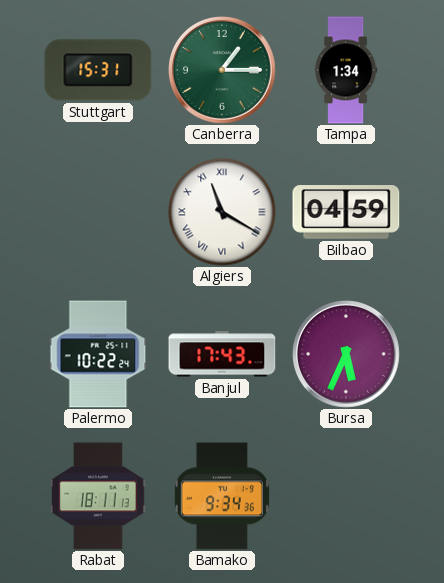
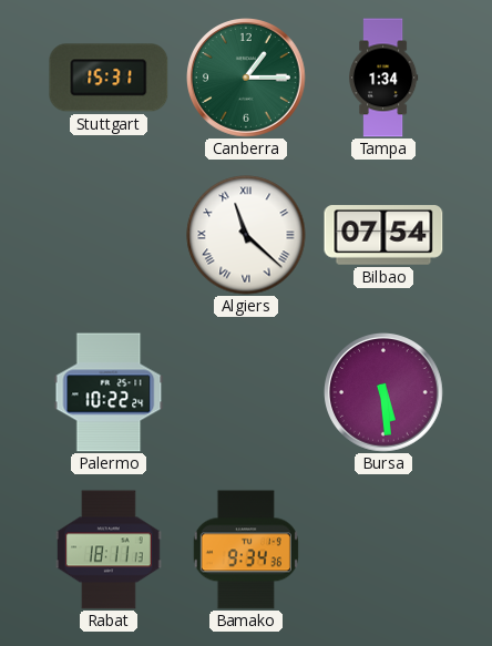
Algiers: 11:20 -> 11:22 (246, 235)
Bilbao: 04:59 -> 07:54 (383, 235)
Banjul: 17:43 -> none (222, 354)
Bursa: 5:34 -> 5:29 (385, 393)
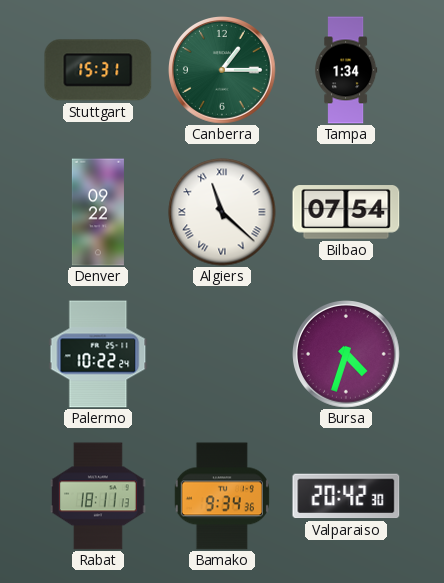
Denver: none -> 09:22 (98, 212)
Bursa: 5:29 -> 4:33 (347, 355)
Valparaiso: none -> 20:42 (346, 496)
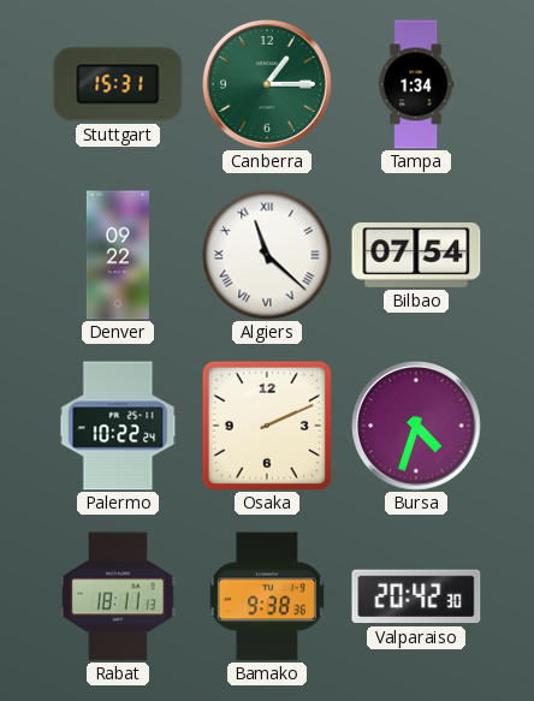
Osaka: none -> 2:11 (267, 426)
Bamako: 9:34 -> 9:38 (267, 596)
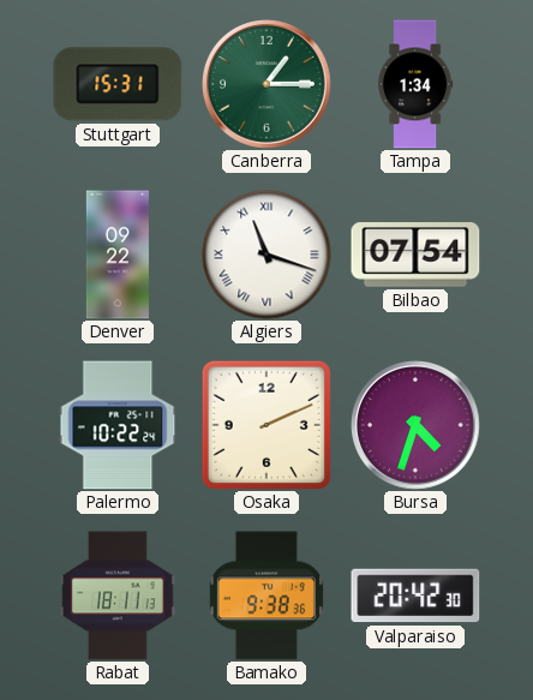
Algiers: 11:22 -> 11:18 (266, 255)
